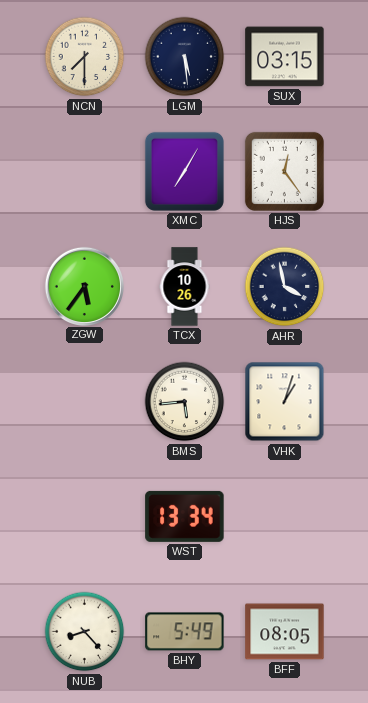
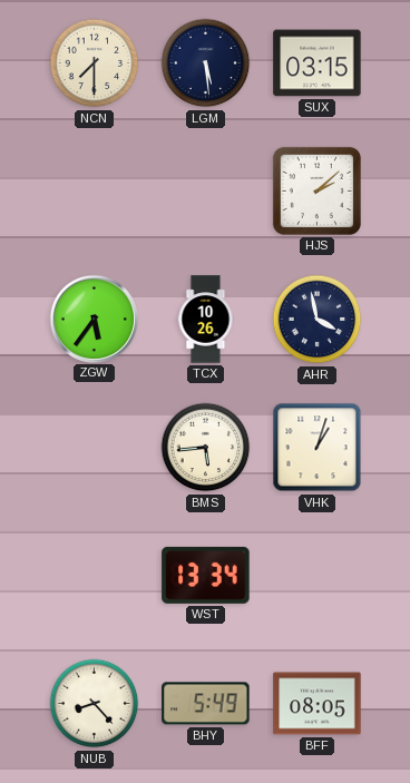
XMC: 7:05 -> none (184, 171)
HJS: 12:24 -> 2:08 (316, 190)
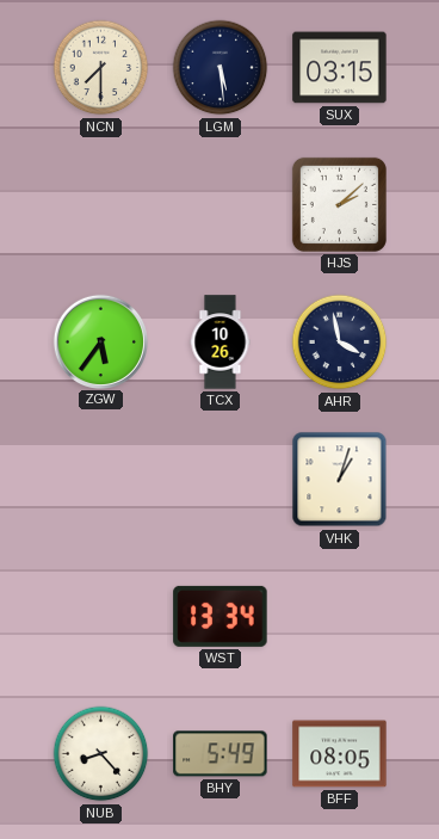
BMS: 5:44 -> none (206, 448)
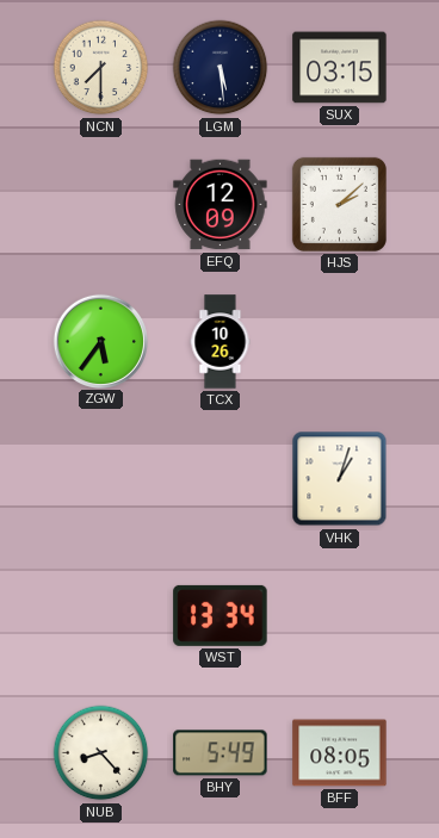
EFQ: none -> 12:09 (221, 205)
AHR: 3:58 -> none (340, 343)
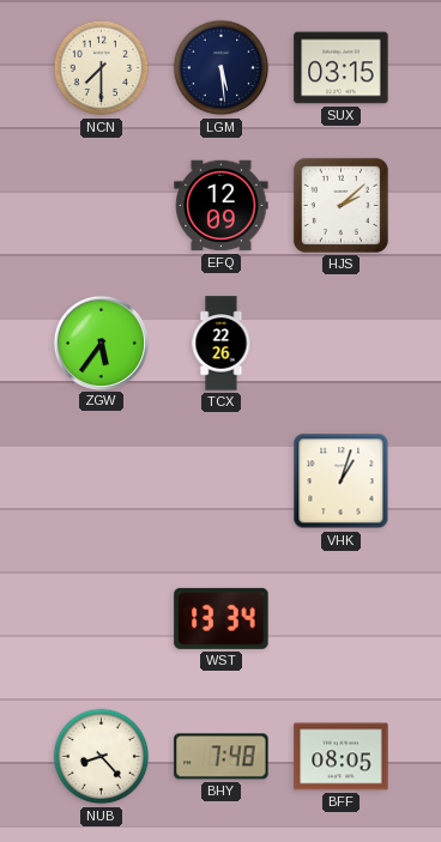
TCX: 10:26 -> 22:26 (222, 344)
BHY: 5:49 -> 7:48 (222, 757)
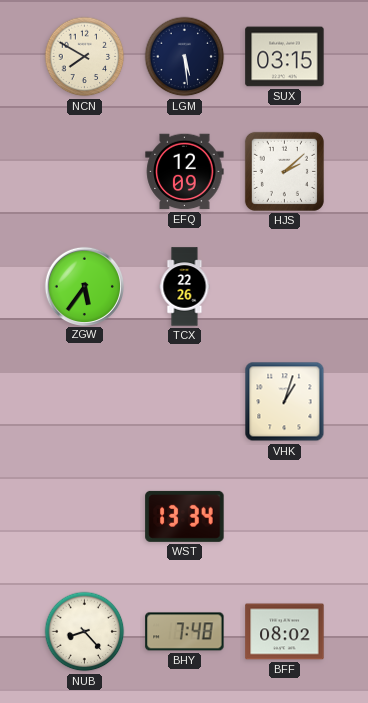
NCN: 7:30 -> 7:50 (85, 57)
BFF: 08:05 -> 08:02 (285, 632)
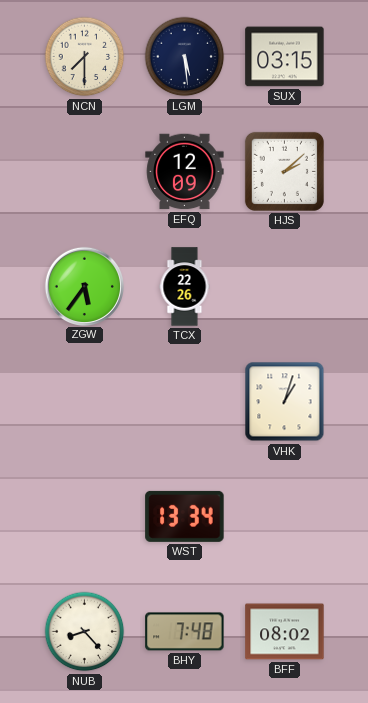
NCN: 7:50 -> 7:30 (85, 57)
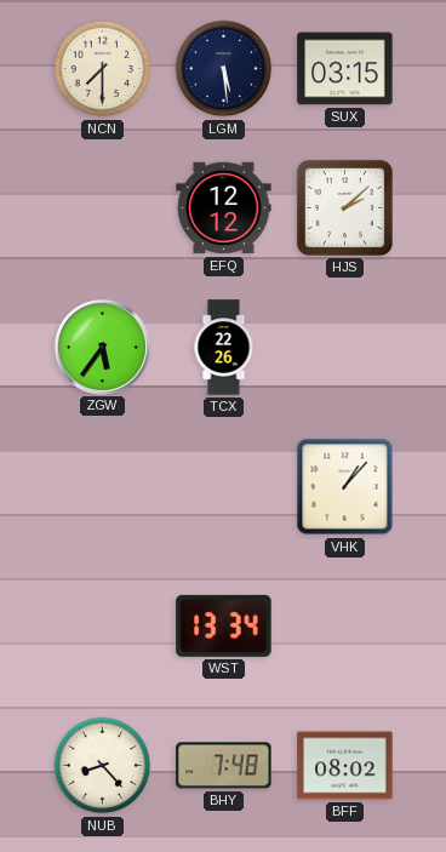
EFQ: 12:09 -> 12:12 (224, 208)
VHK: 1:03 -> 1:07 (345, 487)
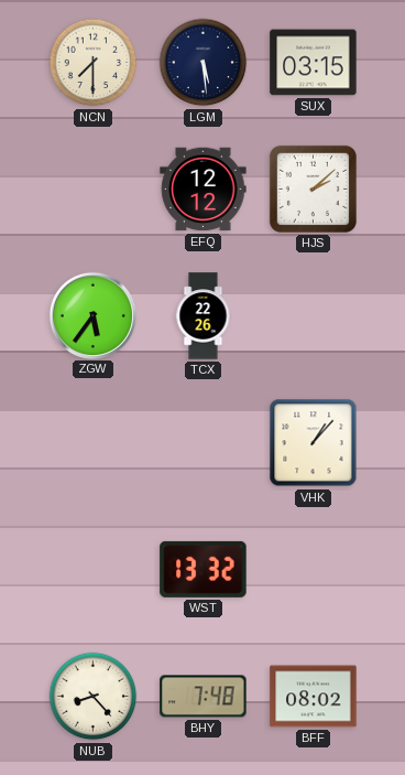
WST: 13:34 -> 13:32 (204, 569)
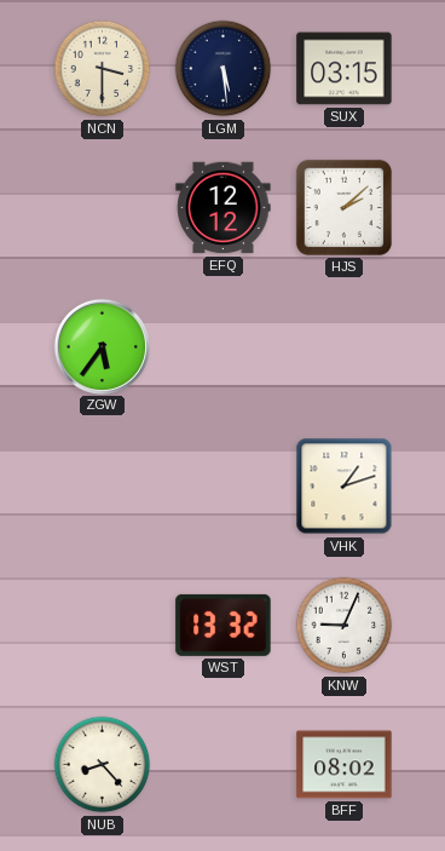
NCN: 7:30 -> 3:30 (103, 69)
TCX: 22:26 -> none (204, 316)
VHK: 1:07 -> 1:12 (345, 487)
KNW: none -> 9:04 (345, 626)
BHY: 7:48 -> none (204, 697)
